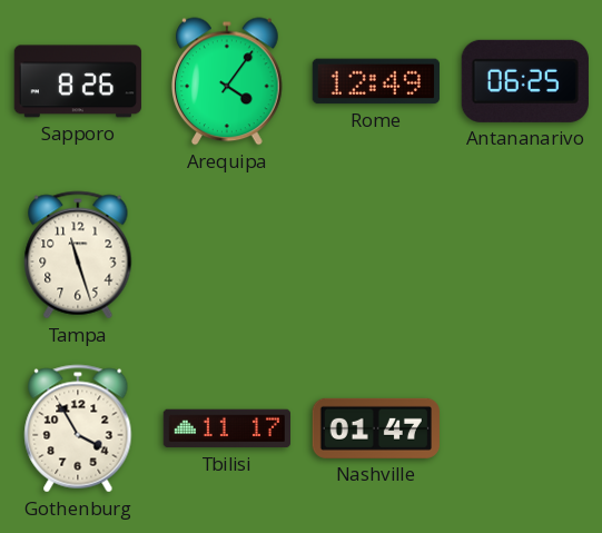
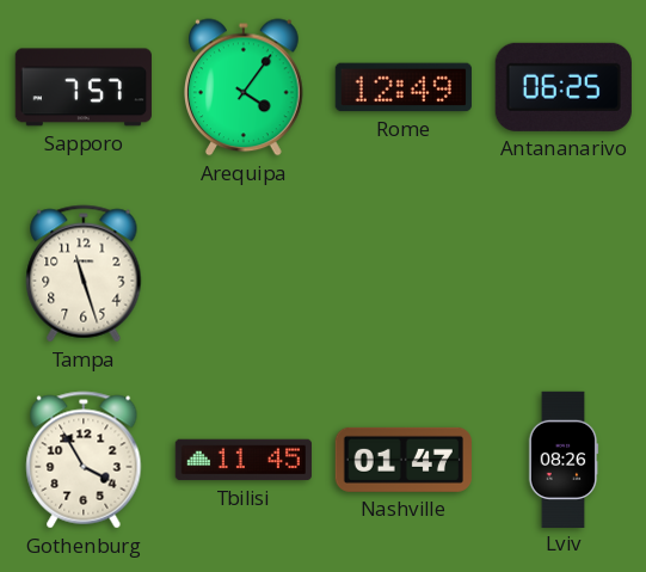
Sapporo: 8:26 -> 7:57 (84, 87)
Tbilisi: 11:17 -> 11:45 (242, 460)
Lviv: none -> 08:26 (564, 459)
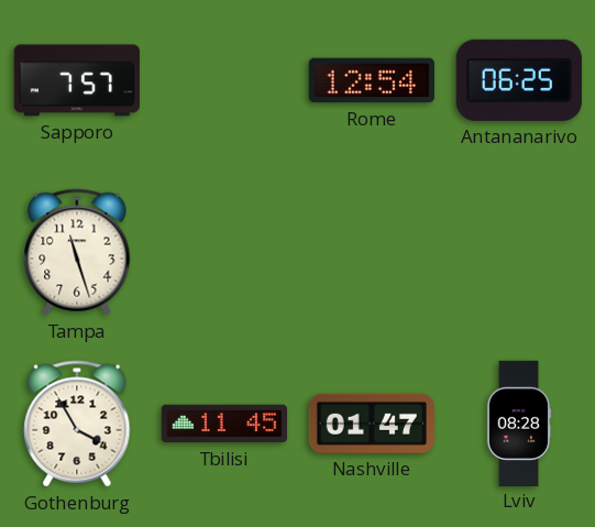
Arequipa: 4:06 -> none (245, 87)
Rome: 12:49 -> 12:54 (372, 80)
Lviv: 08:26 -> 08:28 (519, 422)
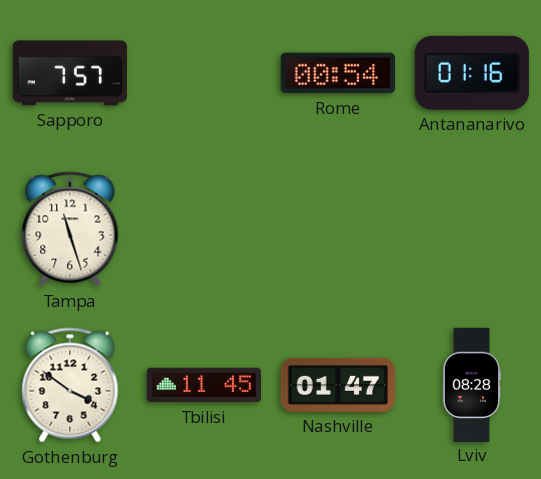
Rome: 12:54 -> 00:54 (338, 73)
Antananarivo: 06:25 -> 01:16 (472, 73)
Gothenburg: 3:55 -> 3:51 (70, 385)
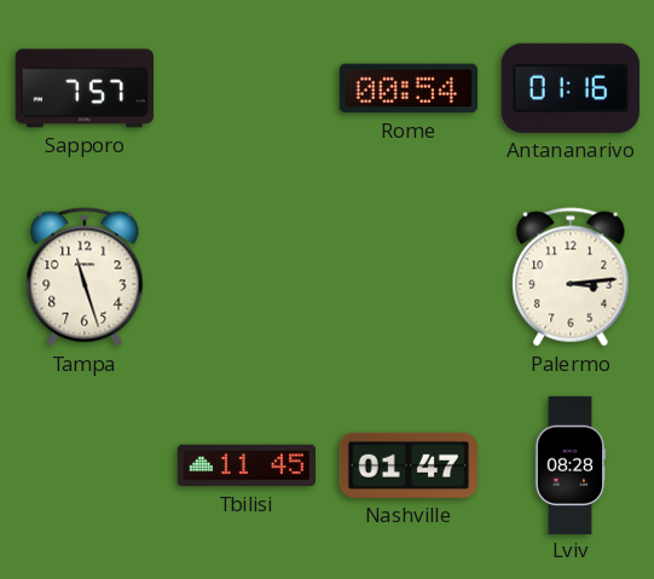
Palermo: none -> 3:14 (571, 277)
Gothenburg: 3:51 -> none (70, 385)
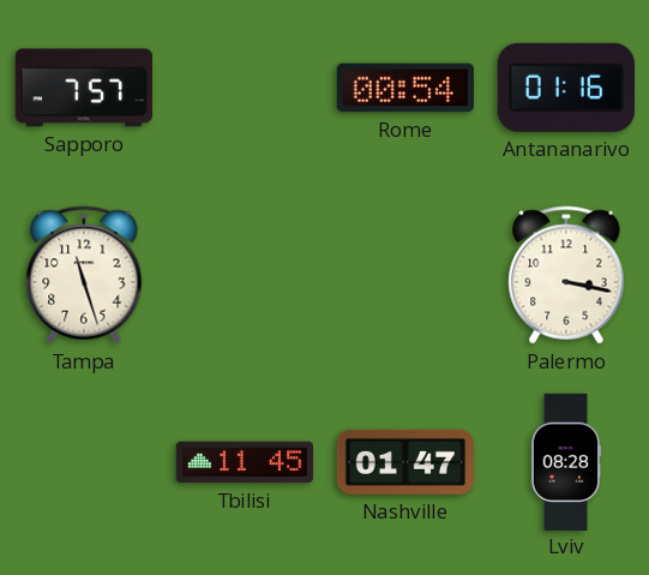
Palermo: 3:14 -> 3:17 (566, 275)
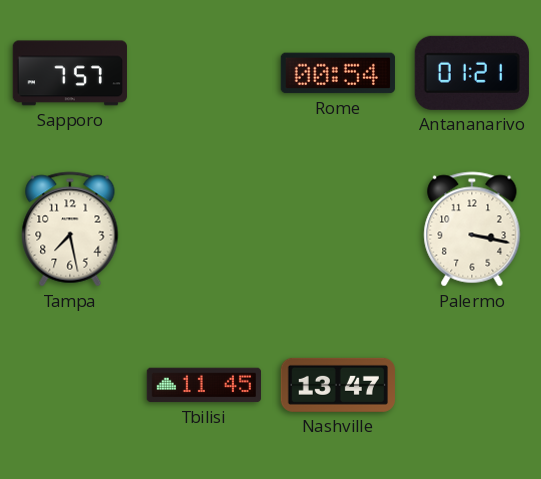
Antananarivo: 01:16 -> 01:21 (472, 73)
Tampa: 11:27 -> 7:28 (70, 229)
Nashville: 01:47 -> 13:47 (338, 385)
Lviv: 08:28 -> none (566, 461)
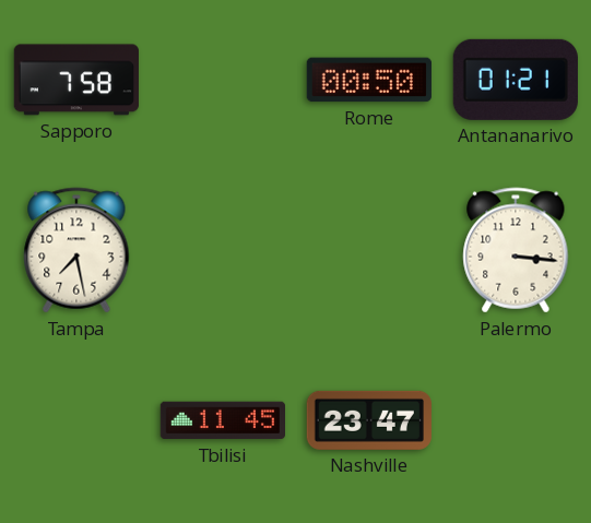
Sapporo: 7:57 -> 7:58 (76, 80)
Rome: 00:54 -> 00:50 (369, 80)
Palermo: 3:17 -> 3:16 (516, 250)
Nashville: 13:47 -> 23:47 (369, 420)
